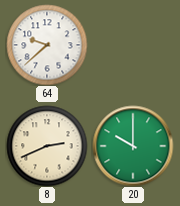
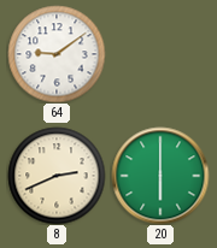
64: 9:38 -> 9:09 (57, 54)
20: 10:00 -> 6:00 (160, 176)
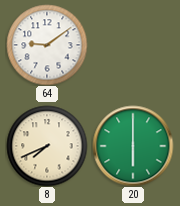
8: 2:41 -> 7:41 (47, 146)
